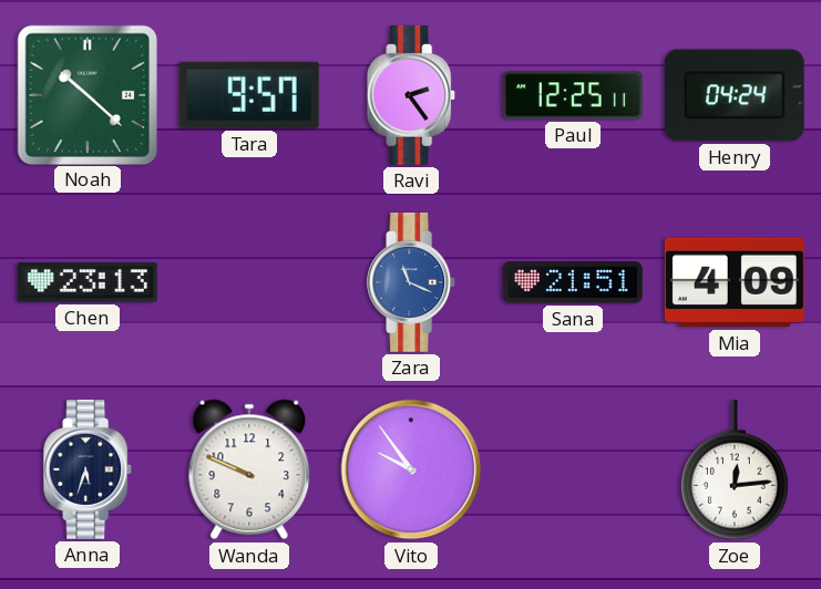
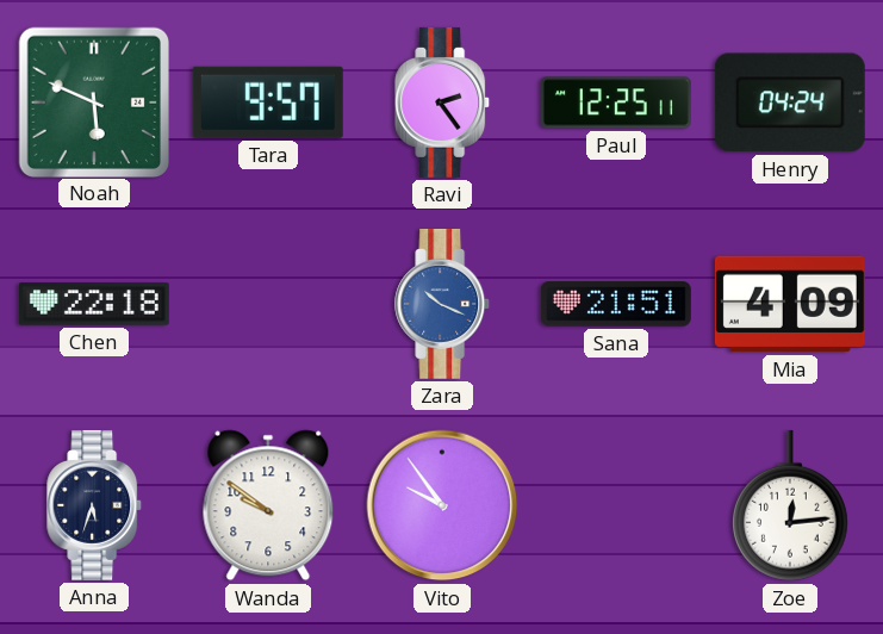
Noah: 10:22 -> 5:49 (93, 101)
Chen: 23:13 -> 22:18 (94, 304)
Zara: 11:19 -> 10:19 (443, 304)
Wanda: 9:49 -> 9:51 (268, 505)
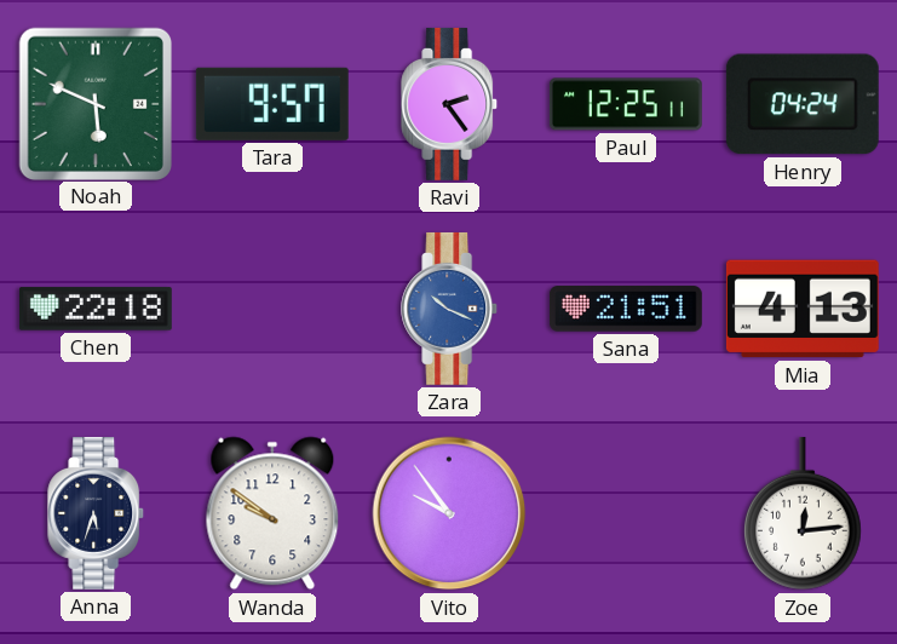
Mia: 4:09 -> 4:13 (803, 309)
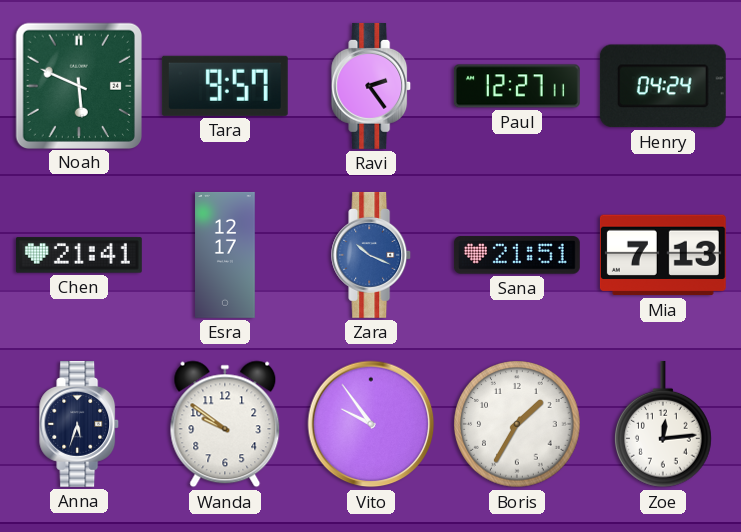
Paul: 12:25 -> 12:27 (517, 86)
Chen: 22:18 -> 21:41 (79, 255)
Esra: none -> 12:17 (225, 255)
Mia: 4:13 -> 7:13 (663, 255)
Boris: none -> 1:35 (517, 424)
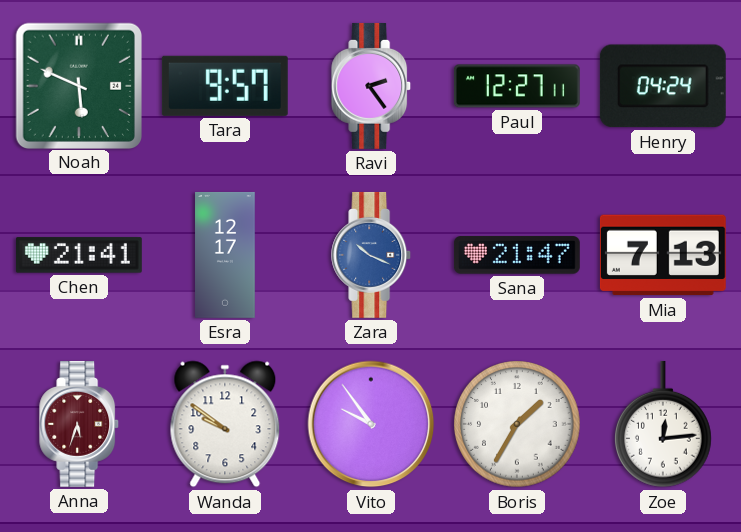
Sana: 21:51 -> 21:47 (517, 255)
Anna dial: navy -> burgundy (80, 424)
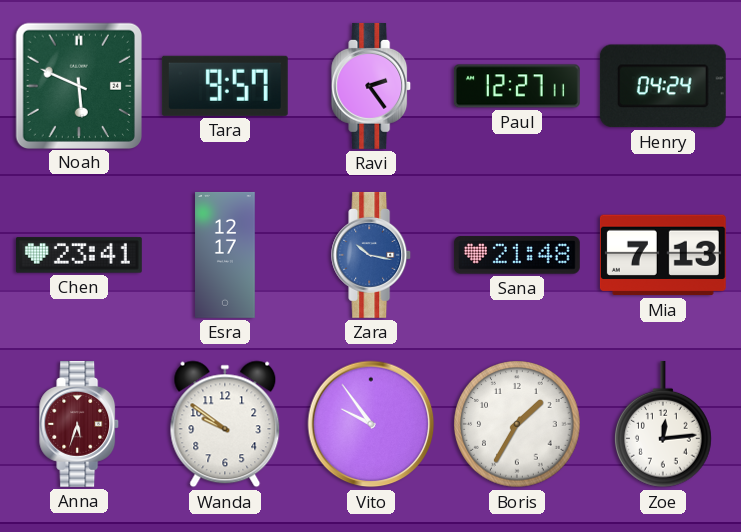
Chen: 21:41 -> 23:41 (79, 255)
Zara: 10:19 -> 10:17 (372, 255)
Sana: 21:47 -> 21:48 (517, 255)
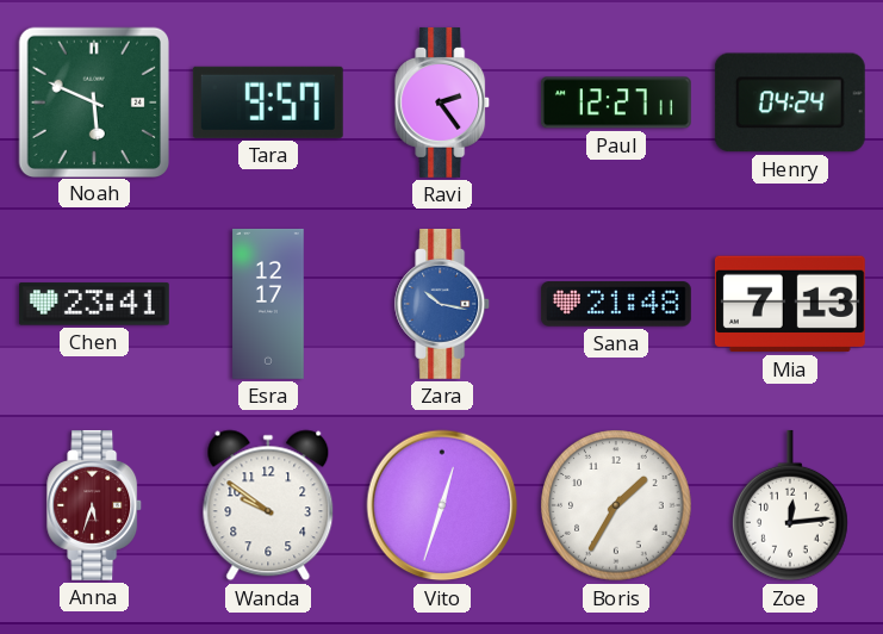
Vito: 9:54 -> 12:33 (442, 505)
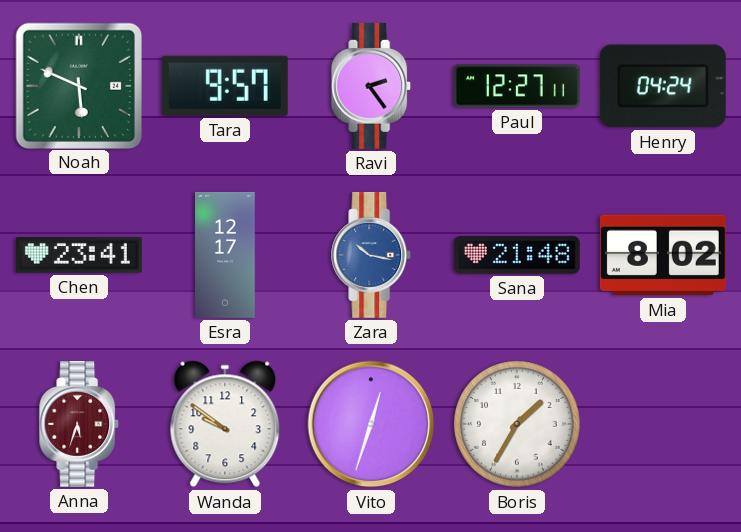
Mia: 7:13 -> 8:02 (663, 255)
Zoe: 12:14 -> none (791, 505)
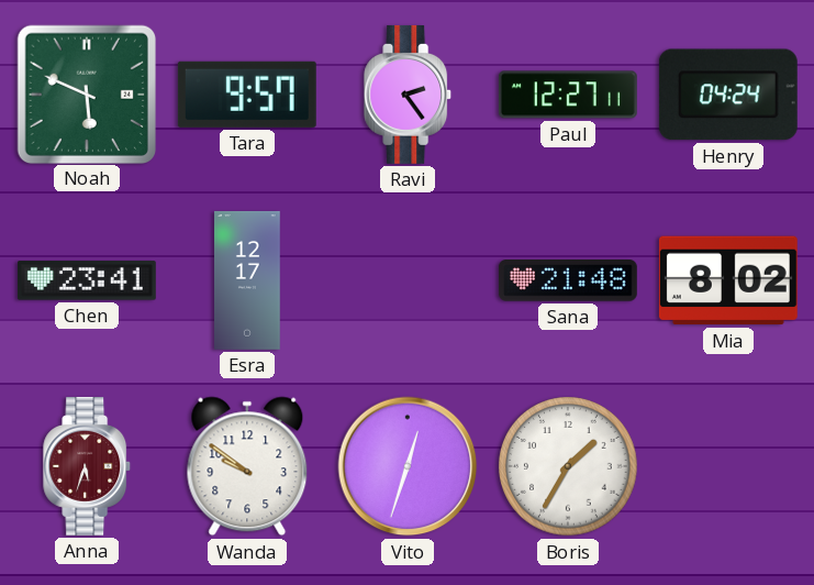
Zara: 10:17 -> none (372, 255)
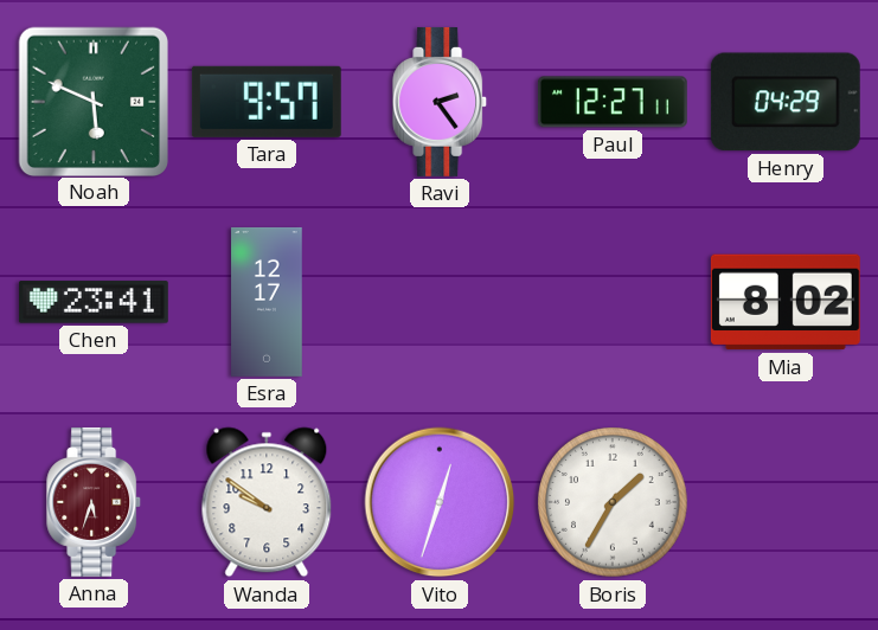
Henry: 04:24 -> 04:29 (786, 102)
Sana: 21:48 -> none (568, 280)
